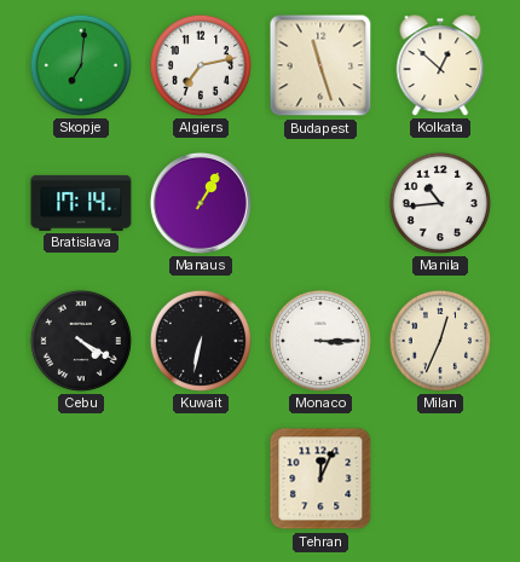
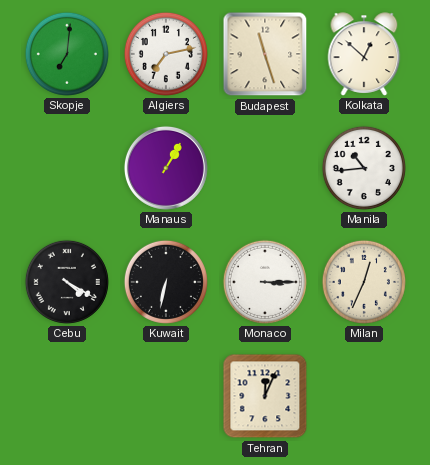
Bratislava: 17:14 -> none (81, 203)
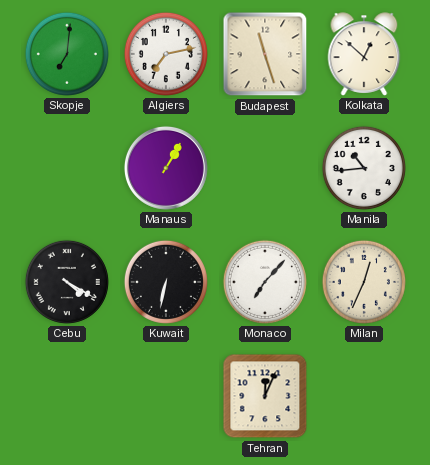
Monaco: 3:15 -> 7:07 (265, 282)
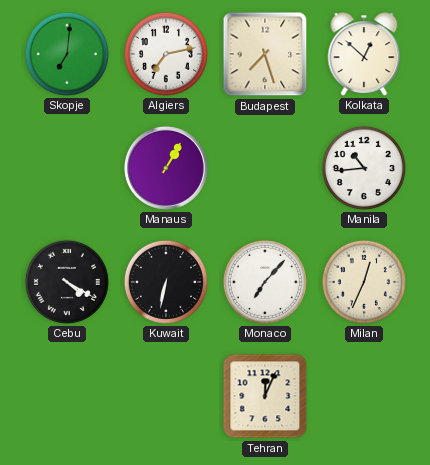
Budapest: 11:27 -> 7:27 (265, 54)
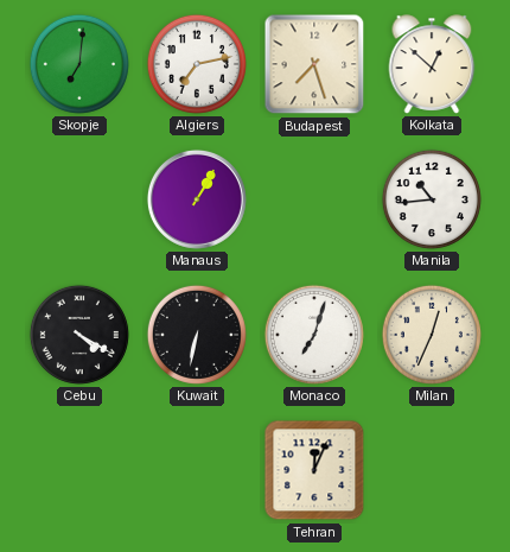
Monaco: 7:07 -> 7:03 (314, 335)
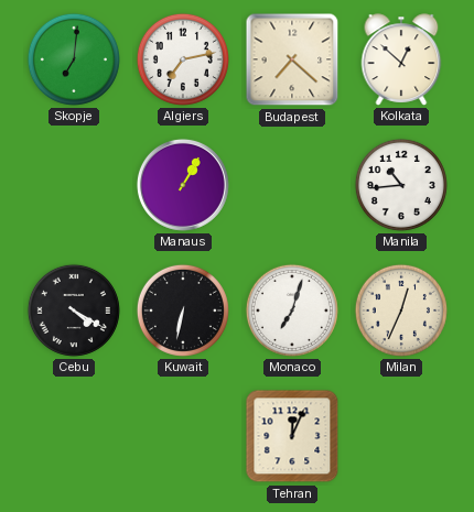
Budapest: 7:27 -> 7:22 (292, 59)
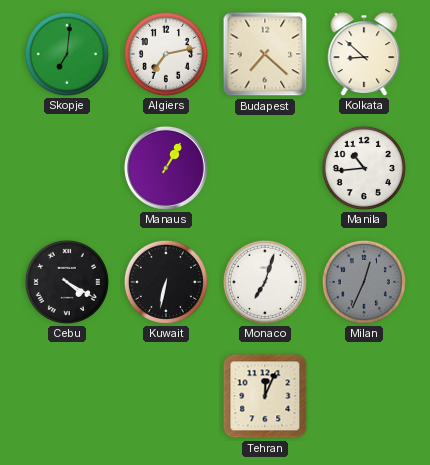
Kolkata: 12:52 -> 8:52 (364, 54)
Milan dial: cream -> grey (364, 282)
